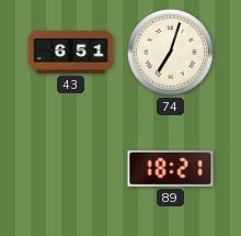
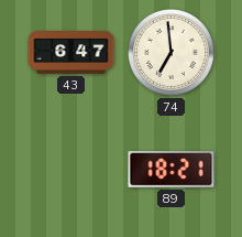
43: 6:51 -> 6:47 (71, 53)
74: 7:03 -> 6:59 (172, 53)
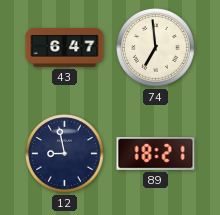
12: none -> 8:58 (65, 154)
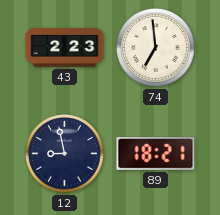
43: 6:47 -> 2:23 (65, 48)
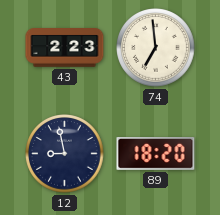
89: 18:21 -> 18:20 (156, 154)
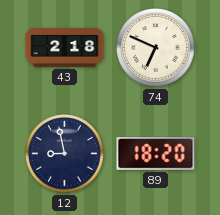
43: 2:23 -> 2:18 (65, 48)
74: 6:59 -> 6:49 (156, 48)
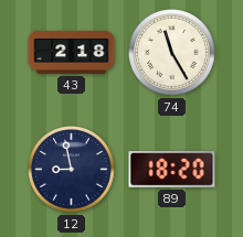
74: 6:49 -> 11:25 (172, 53)
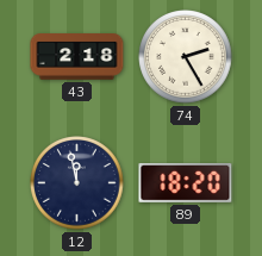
74: 11:25 -> 2:25 (186, 57)
12: 8:58 -> 11:58 (77, 183)
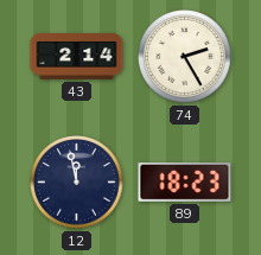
43: 2:18 -> 2:14 (77, 57)
89: 18:20 -> 18:23 (185, 183)
